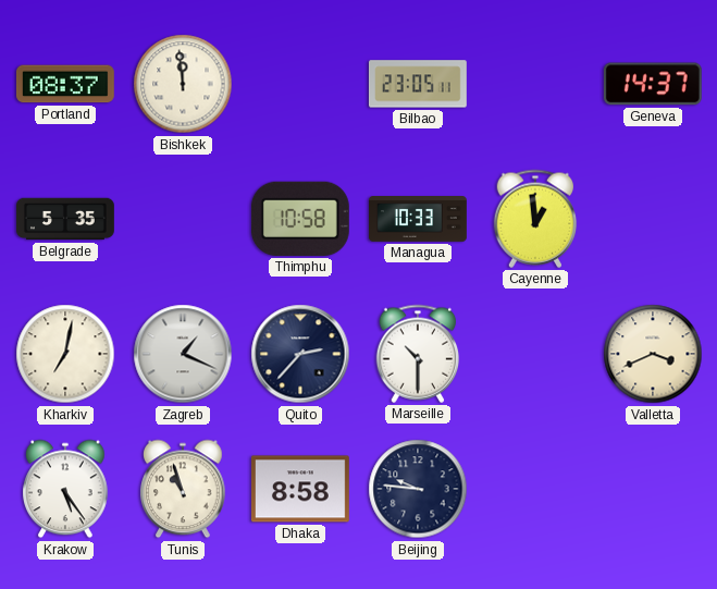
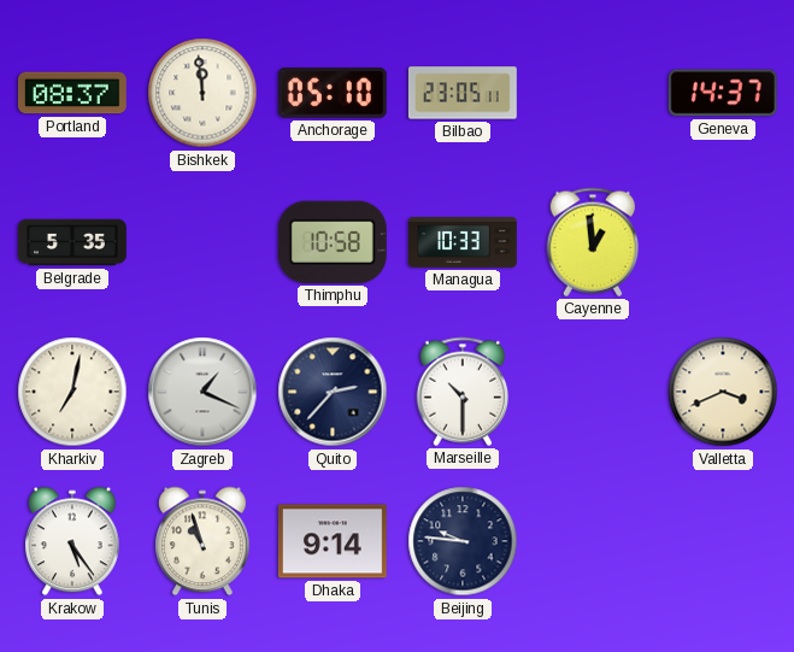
Anchorage: none -> 05:10 (333, 93)
Dhaka: 8:58 -> 9:14 (333, 541)
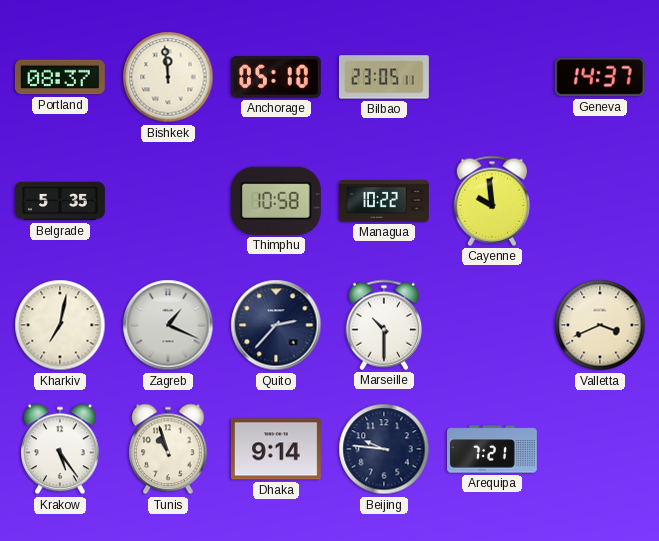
Managua: 10:33 -> 10:22 (385, 202)
Cayenne: 12:59 -> 9:59 (492, 201)
Arequipa: none -> 7:21 (493, 449)
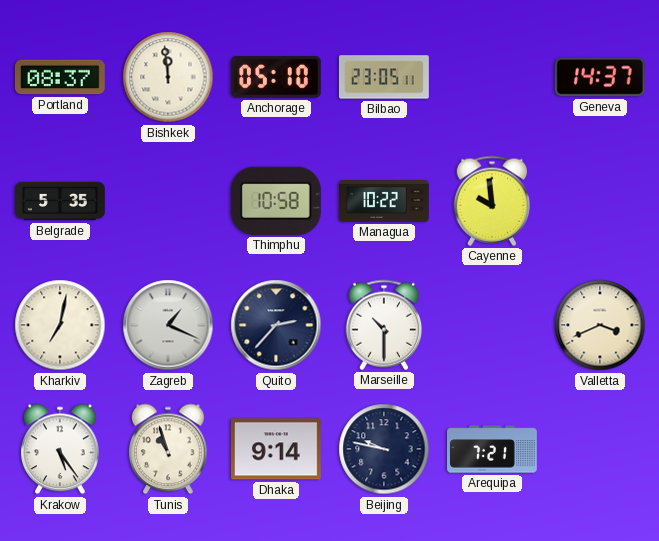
Beijing: 9:46 -> 9:47 (384, 449)
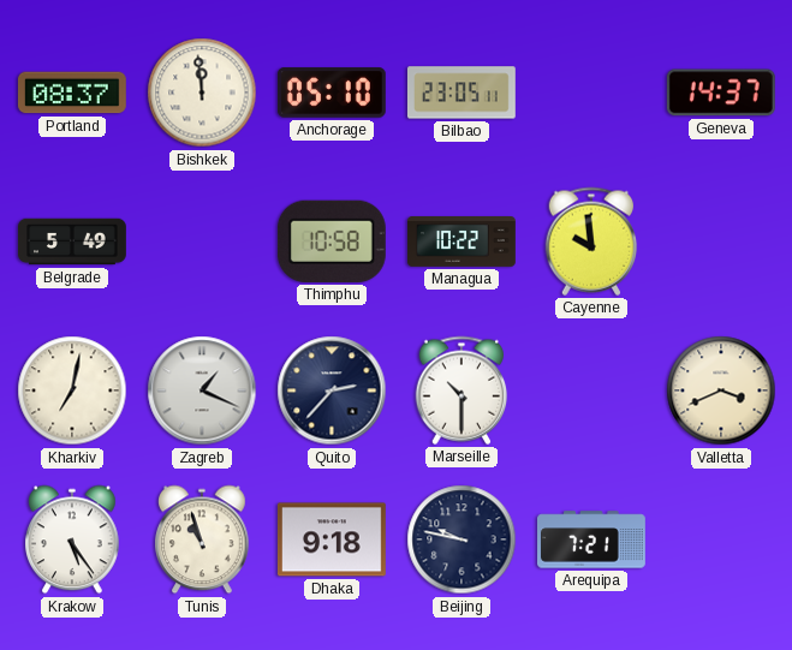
Belgrade: 5:35 -> 5:49 (73, 241)
Dhaka: 9:14 -> 9:18 (332, 539)
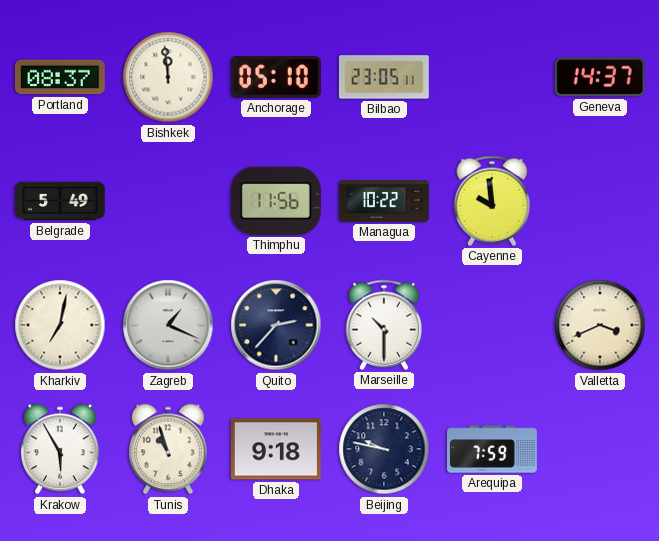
Thimphu: 10:58 -> 11:56 (276, 201)
Krakow: 5:24 -> 5:55 (61, 449)
Arequipa: 7:21 -> 7:59 (493, 449)
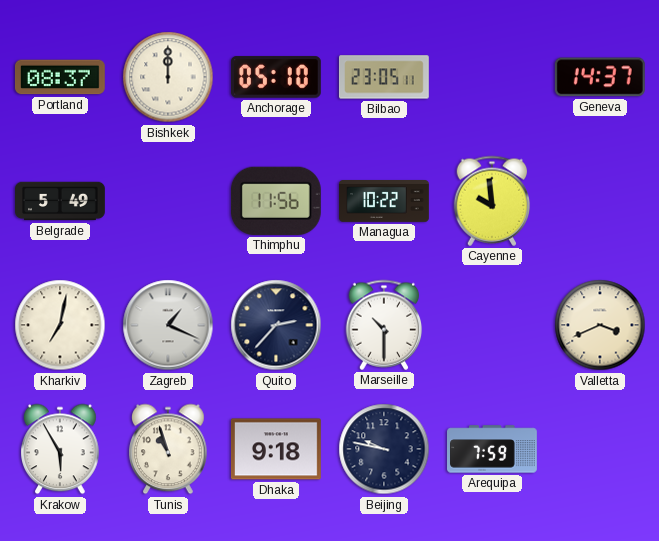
Bishkek: 11:59 -> 12:00 (168, 77)
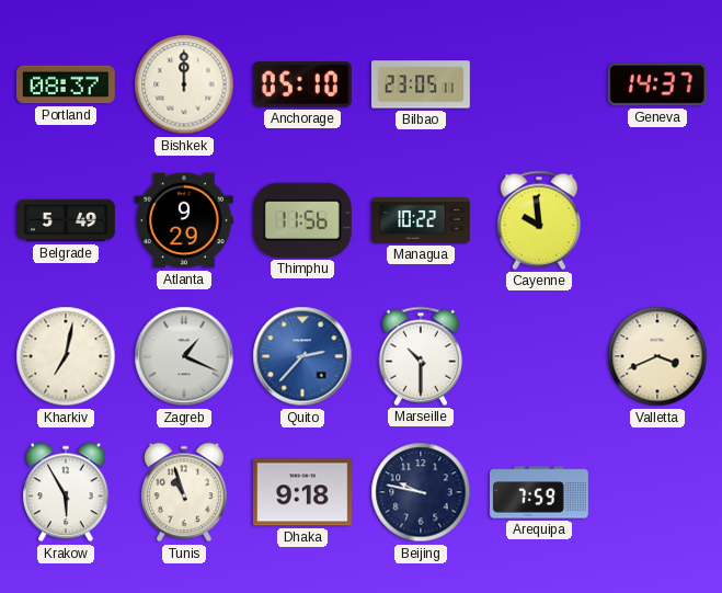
Atlanta: none -> 9:29 (184, 220)
Quito dial: navy -> blue (302, 356)
